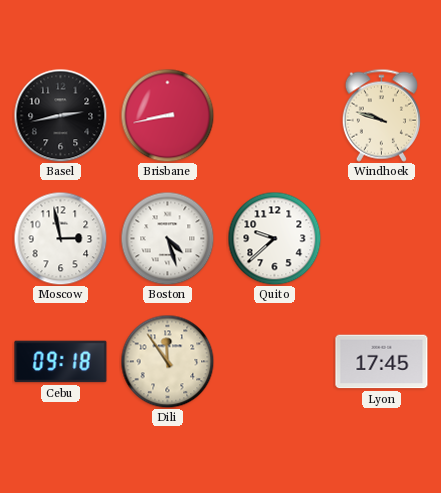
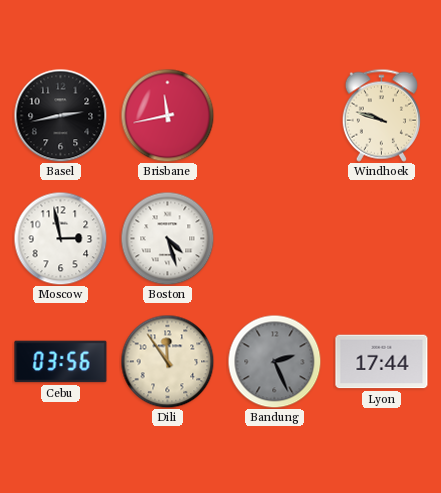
Brisbane: 8:43 -> 11:43 (167, 115)
Quito: 9:38 -> none (274, 238)
Cebu: 09:18 -> 03:56 (61, 362)
Bandung: none -> 2:26 (274, 361)
Lyon: 17:45 -> 17:44 (382, 362)
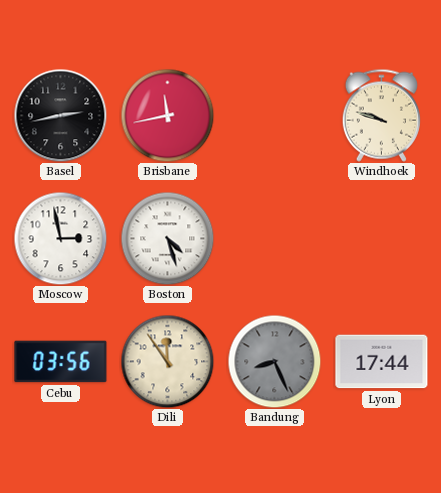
Bandung: 2:26 -> 8:26 (274, 361)
